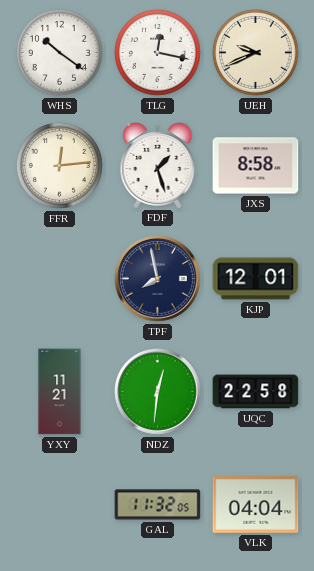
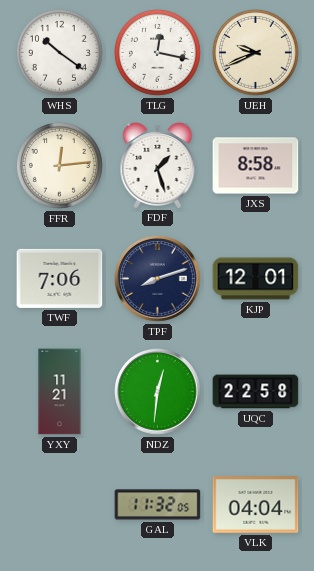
TWF: none -> 7:06 (60, 278)
TPF: 7:58 -> 8:12 (158, 279)
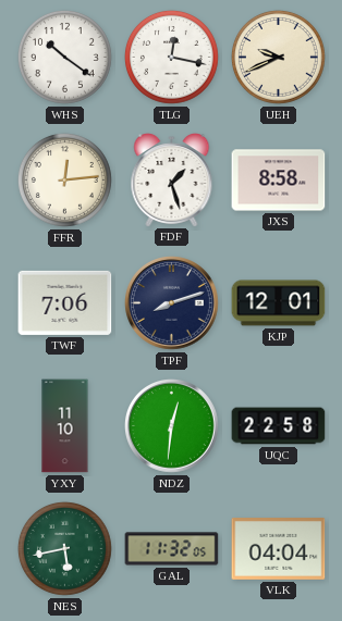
YXY: 11:21 -> 11:10 (65, 426)
NES: none -> 5:43 (64, 548)
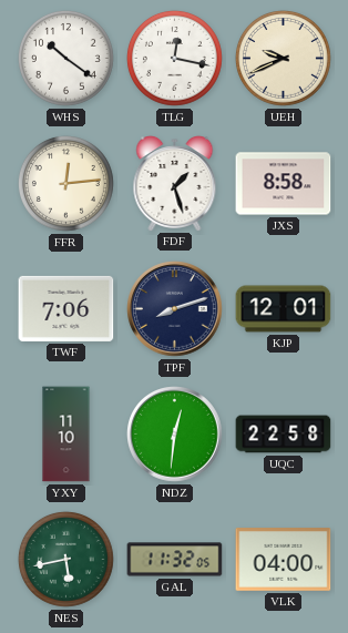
VLK: 04:04 -> 04:00 (284, 560)
